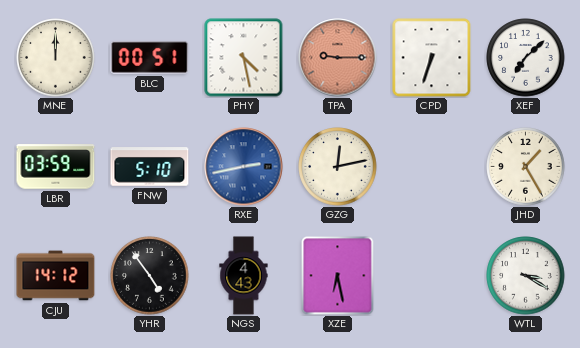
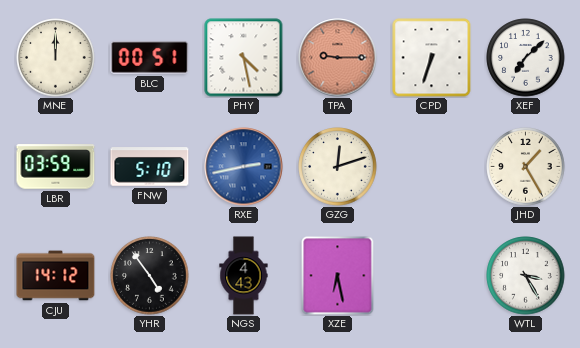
GZG: 12:13 -> 12:12 (338, 167)
WTL: 3:20 -> 3:25 (526, 276)
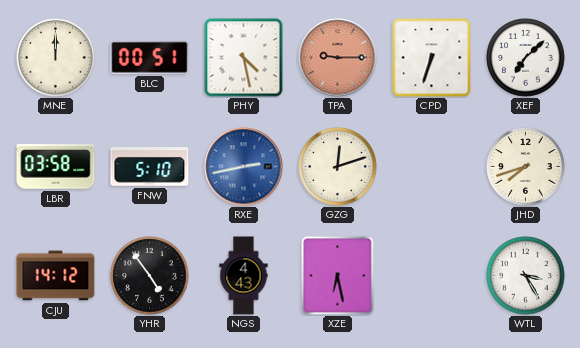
LBR: 03:59 -> 03:58 (56, 167)
JHD: 1:25 -> 7:42 (526, 167)
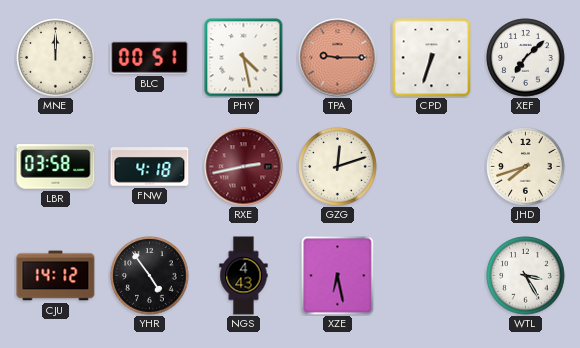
FNW: 5:10 -> 4:18 (150, 167)
RXE dial: blue -> burgundy (244, 167)
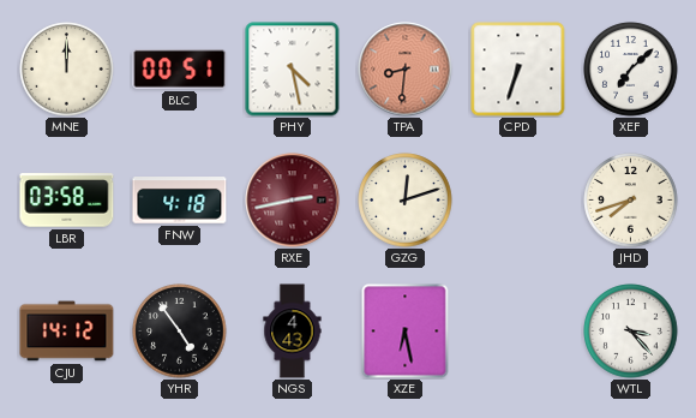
TPA: 9:15 -> 8:31 (406, 70)
WTL: 3:25 -> 3:23 (631, 332)
